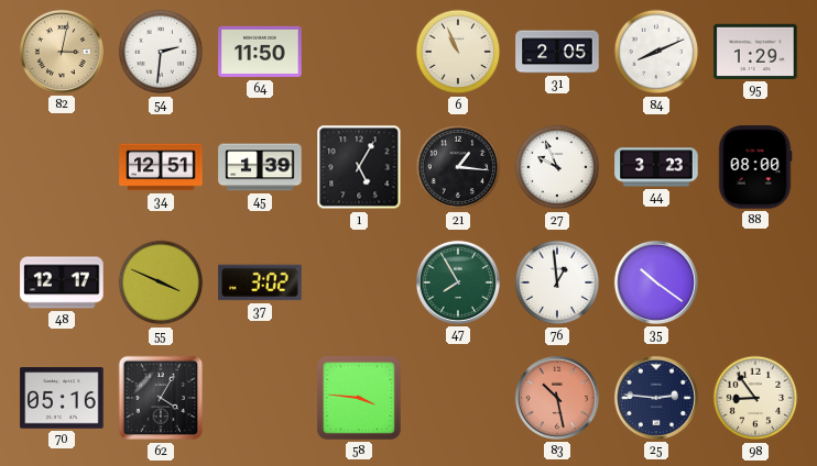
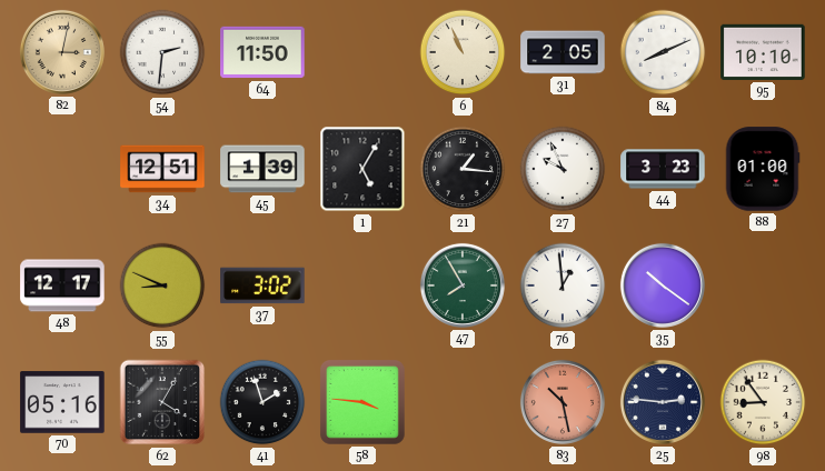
95: 1:29 -> 10:10 (763, 52)
88: 08:00 -> 01:00 (763, 169)
55: 3:49 -> 8:49 (162, 285)
41: none -> 1:57 (262, 402)
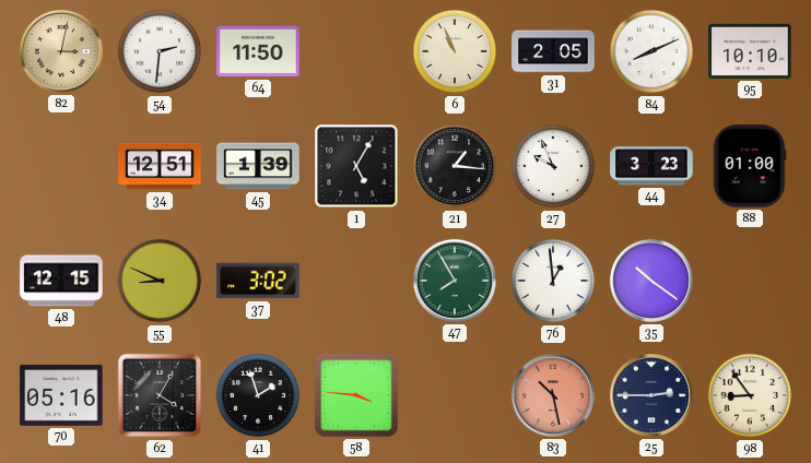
48: 12:17 -> 12:15 (61, 281)
25: 2:46 -> 2:45 (651, 395)
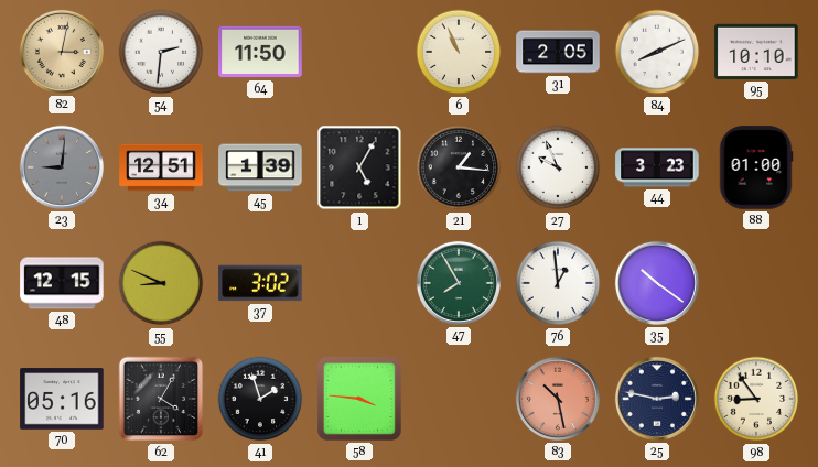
23: none -> 9:01 (62, 167)
25: 2:45 -> 2:47 (657, 399)
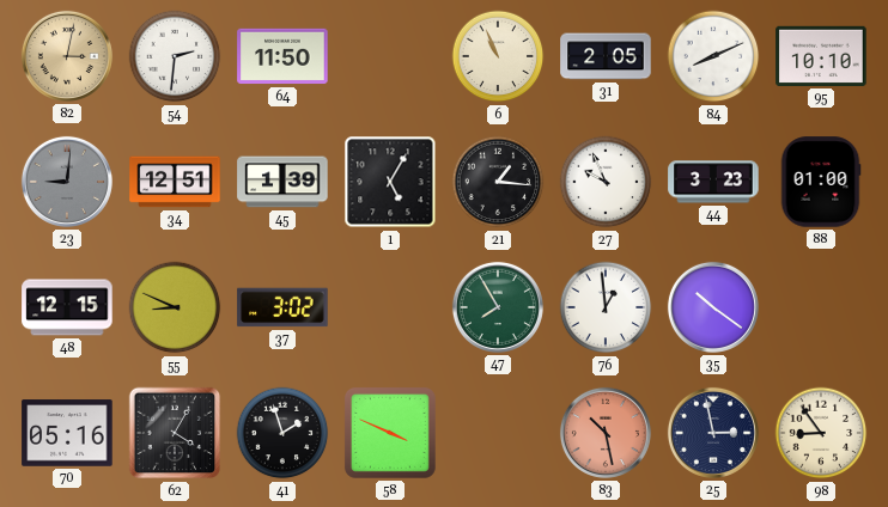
58: 3:46 -> 3:49 (390, 433)
25: 2:47 -> 2:58 (713, 433)
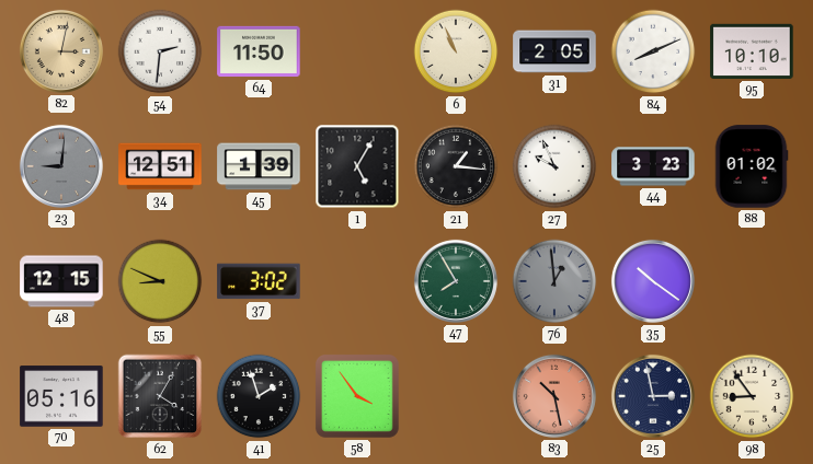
88: 01:00 -> 01:02 (752, 166)
76 dial: white -> grey (554, 281)
58: 3:49 -> 3:54 (357, 396)
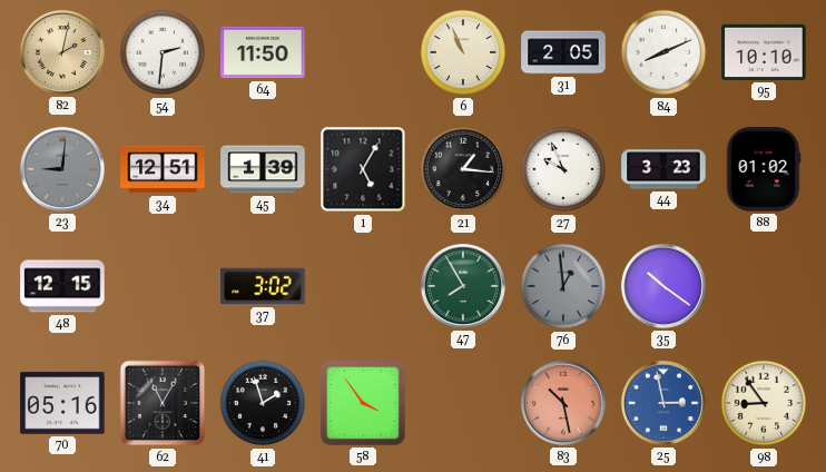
82: 3:02 -> 2:02 (62, 52)
55: 8:49 -> none (160, 281)
62: 4:05 -> 11:05 (163, 403)
25 dial: navy -> blue (663, 403)
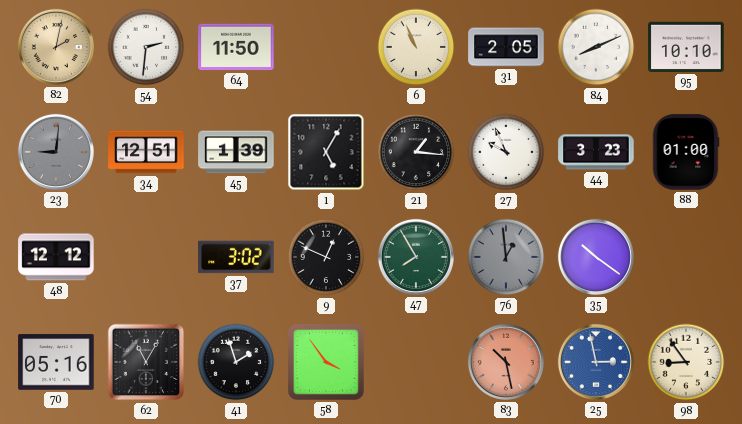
88: 01:02 -> 01:00 (686, 152)
48: 12:15 -> 12:12 (56, 257)
9: none -> 12:49 (326, 257)
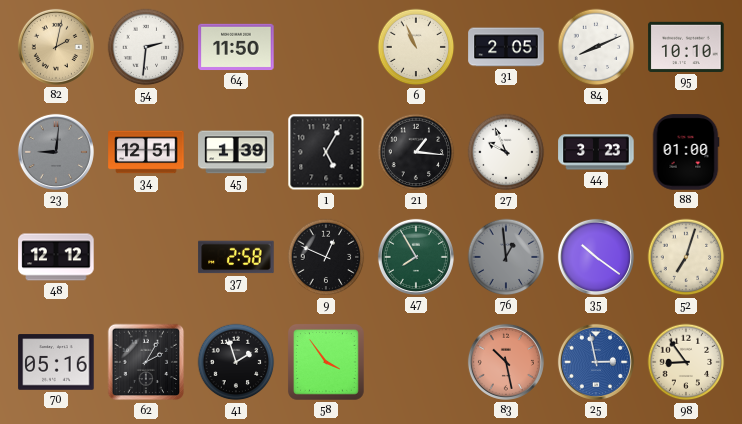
37: 3:02 -> 2:58 (236, 257)
52: none -> 7:03 (686, 257)
62: 11:05 -> 2:05 (146, 362)
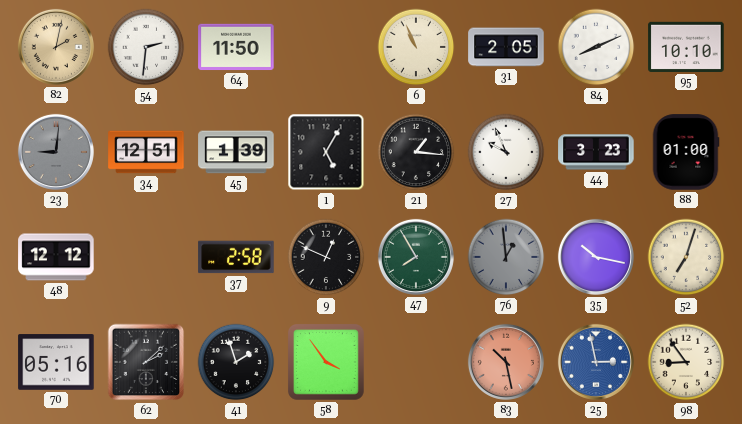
35: 10:21 -> 10:17 (596, 257)
62: 2:05 -> 2:08 (146, 362)
